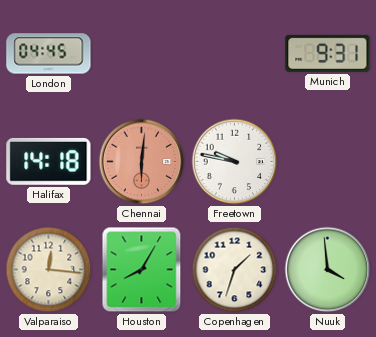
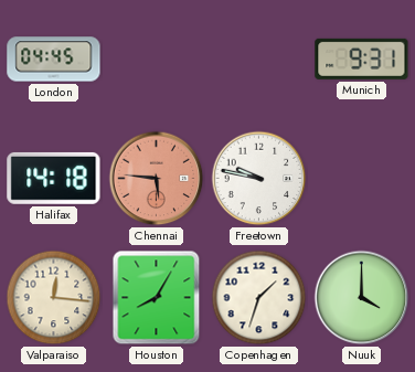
Chennai: 6:01 -> 5:46 (157, 179)
Nuuk: 3:59 -> 4:00 (362, 298)
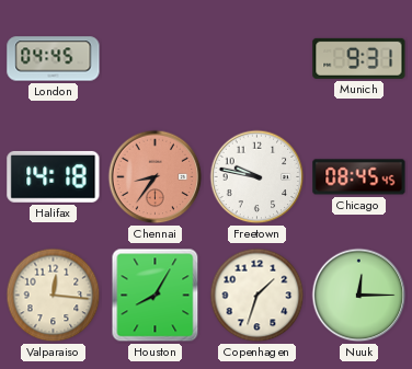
Chennai: 5:46 -> 8:36 (156, 177)
Chicago: none -> 08:45 (359, 177)
Nuuk: 4:00 -> 12:15 (359, 296)
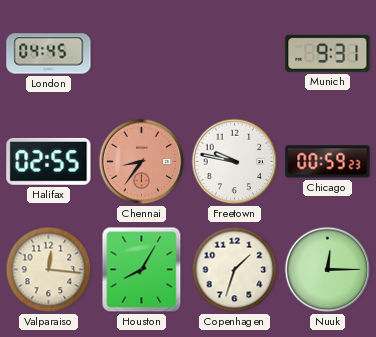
Halifax: 14:18 -> 02:55 (49, 161)
Chicago: 08:45 -> 00:59 (328, 162)
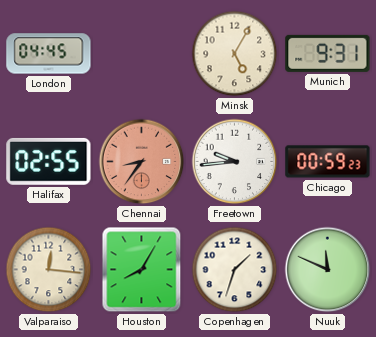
Minsk: none -> 5:05 (235, 54)
Freetown: 9:47 -> 9:44 (235, 162)
Nuuk: 12:15 -> 11:49 (328, 270)
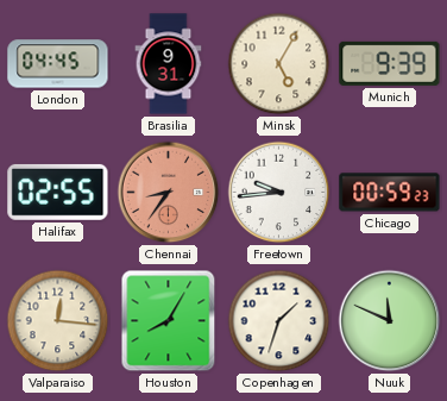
Brasilia: none -> 9:31 (169, 64)
Munich: 9:31 -> 9:39 (390, 63)
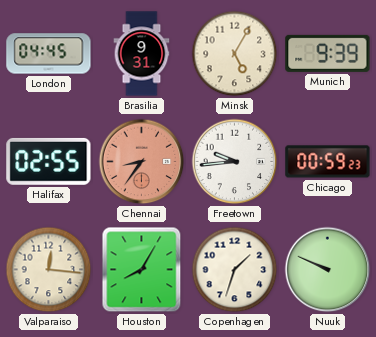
Nuuk: 11:49 -> 9:49 (328, 270)
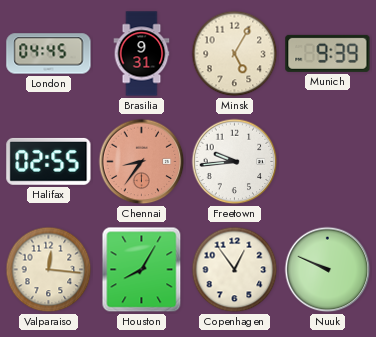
Chicago: 00:59 -> none (328, 162)
Copenhagen: 1:33 -> 12:54 (235, 270)
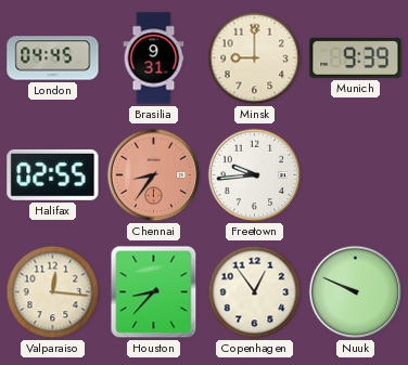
Minsk: 5:05 -> 9:00 (255, 58)
Houston: 8:05 -> 8:37 (154, 292)
